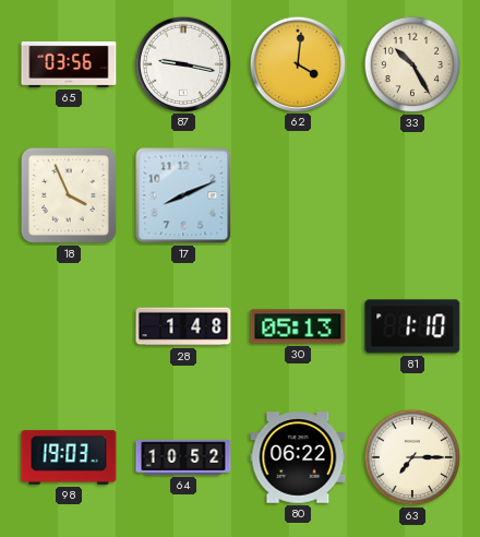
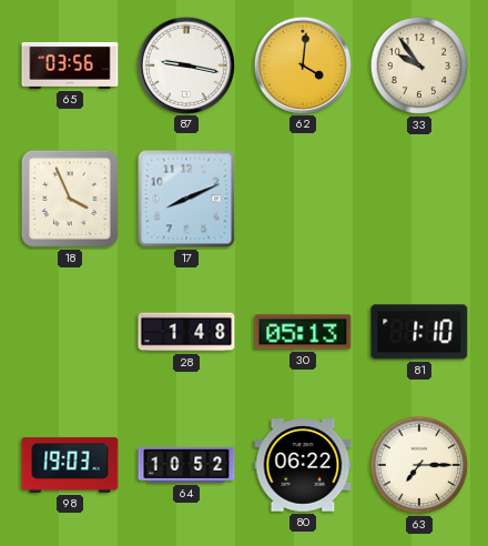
33: 10:25 -> 9:54 (419, 65)
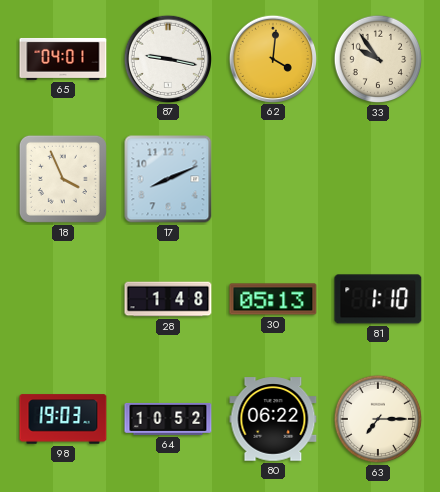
65: 03:56 -> 04:01 (63, 59)
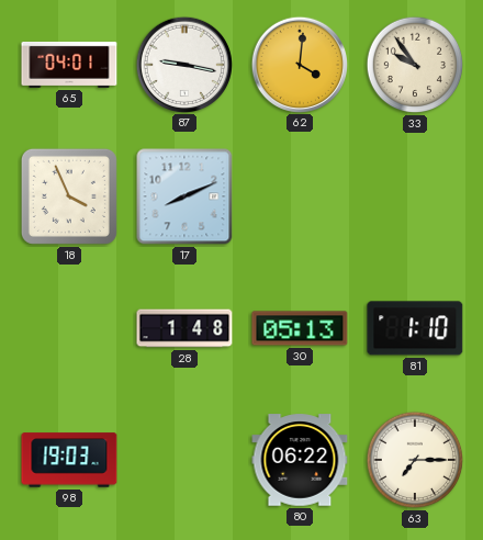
64: 10:52 -> none (168, 419)
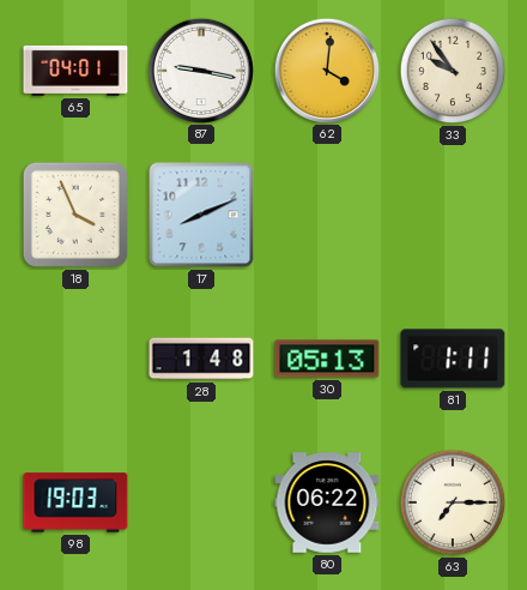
81: 1:10 -> 1:11 (453, 359)
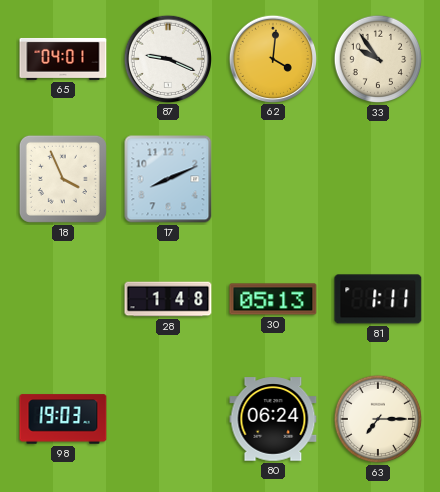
87: 9:17 -> 9:19 (167, 58)
80: 06:22 -> 06:24 (273, 419)
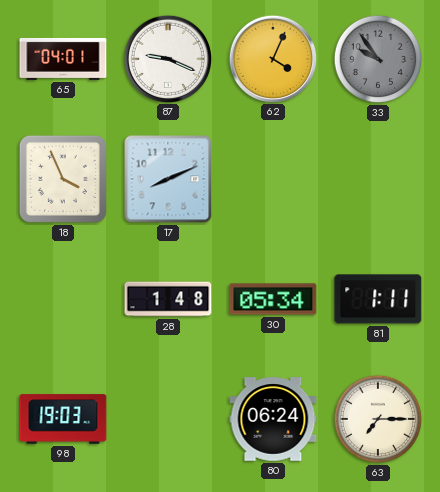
62: 4:01 -> 4:04 (272, 58)
33 dial: cream -> grey (378, 59)
30: 05:13 -> 05:34 (273, 299)
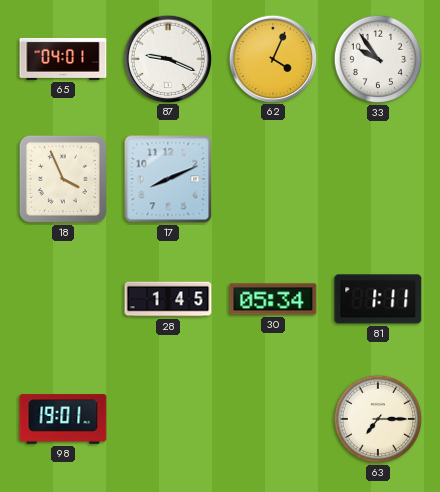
33 dial: grey -> white (378, 59)
28: 1:48 -> 1:45 (168, 299)
98: 19:03 -> 19:01 (63, 419)
80: 06:24 -> none (273, 419)
